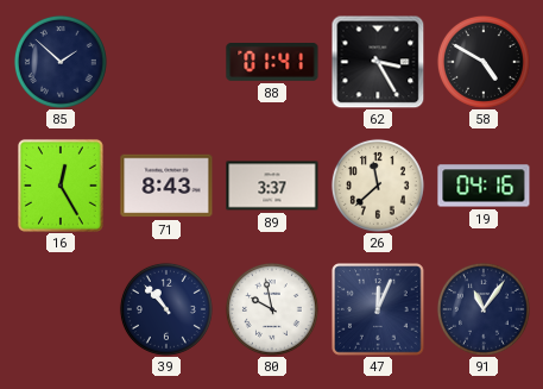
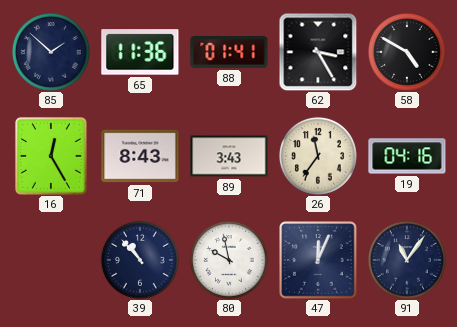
65: none -> 11:36 (140, 52)
89: 3:37 -> 3:43 (229, 156)
26: 11:38 -> 11:36 (318, 156)
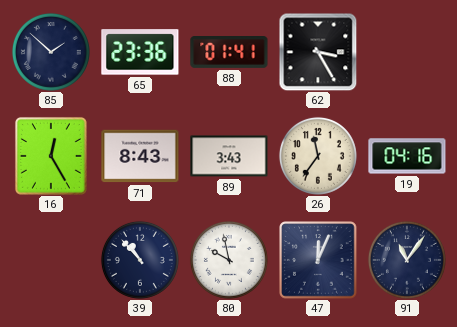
65: 11:36 -> 23:36 (140, 52)
58: 4:50 -> none (407, 52)
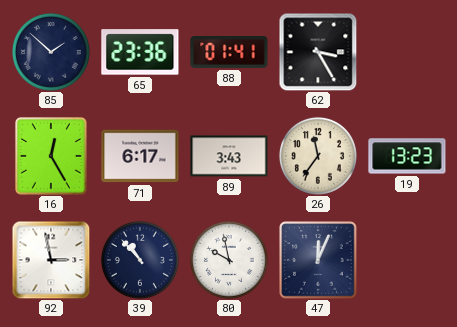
71: 8:43 -> 6:17 (140, 156)
19: 04:16 -> 13:23 (407, 156)
92: none -> 2:58 (51, 260)
91: 11:06 -> none (407, 260)
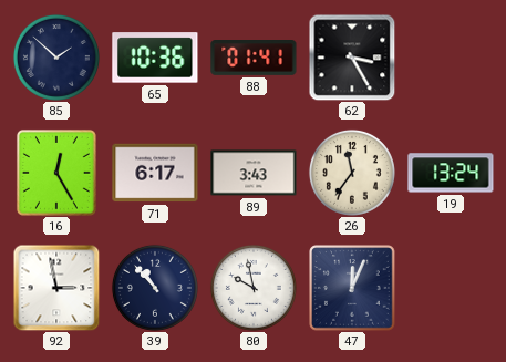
65: 23:36 -> 10:36 (155, 58)
19: 13:23 -> 13:24 (451, 173)
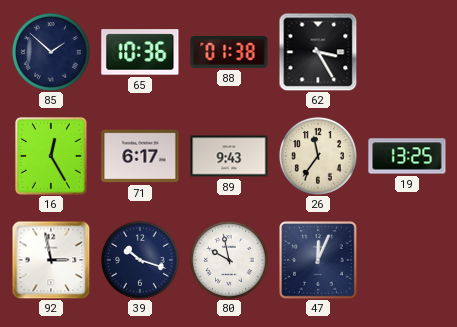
88: 01:41 -> 01:38 (229, 53)
89: 3:43 -> 9:43 (229, 156)
19: 13:24 -> 13:25 (407, 156)
39: 10:53 -> 10:18 (140, 260)
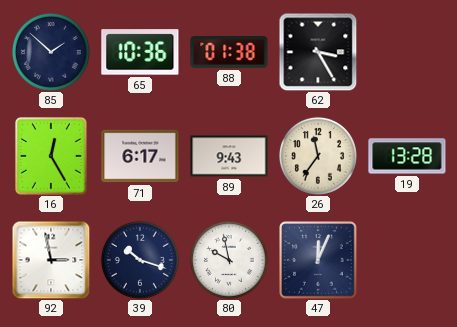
19: 13:25 -> 13:28 (407, 156)
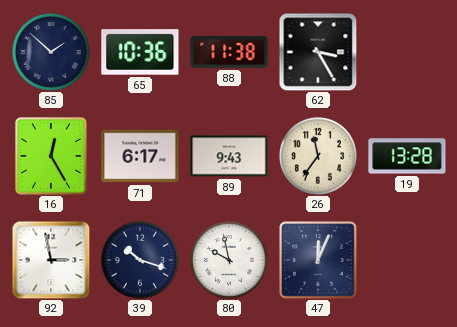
88: 01:38 -> 11:38 (229, 53)
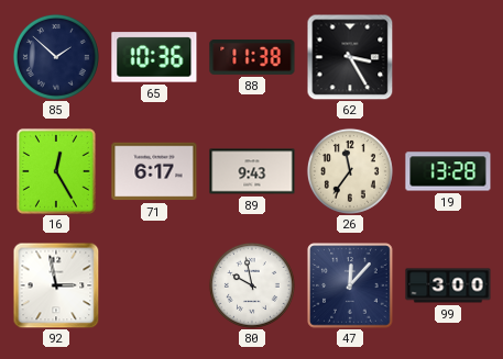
39: 10:18 -> none (140, 260)
47: 12:04 -> 12:07 (350, 285)
99: none -> 3:00 (448, 285)
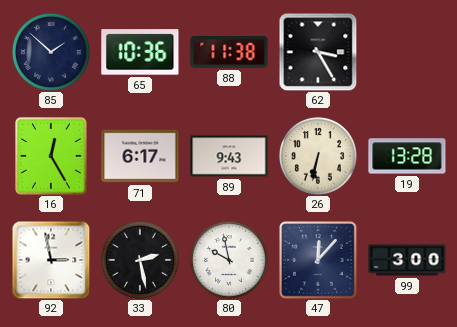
26: 11:36 -> 6:32 (318, 156)
33: none -> 2:28 (140, 260)
